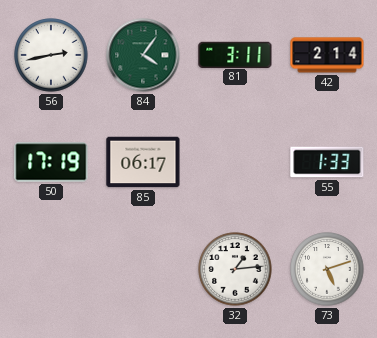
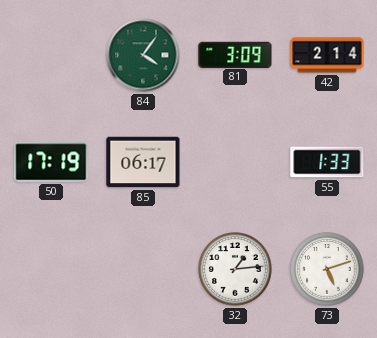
56: 2:43 -> none (51, 55)
81: 3:11 -> 3:09 (235, 54)
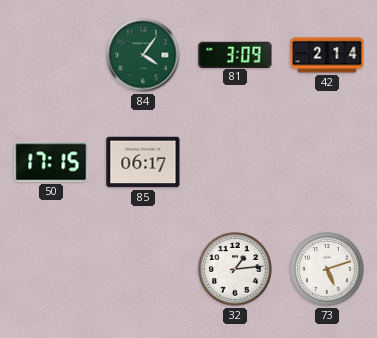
50: 17:19 -> 17:15 (51, 162)
55: 1:33 -> none (327, 162)
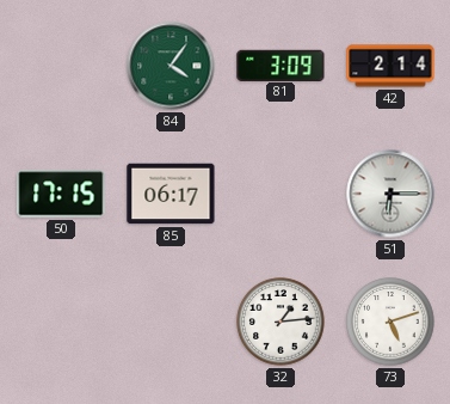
51: none -> 6:15 (390, 194)
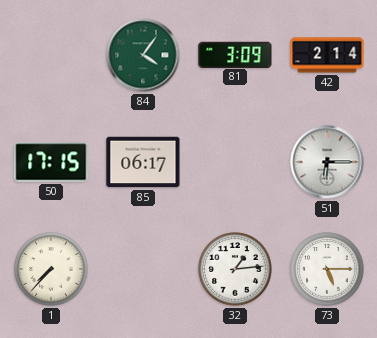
1: none -> 7:37 (51, 269)
73: 5:12 -> 5:15 (327, 269)
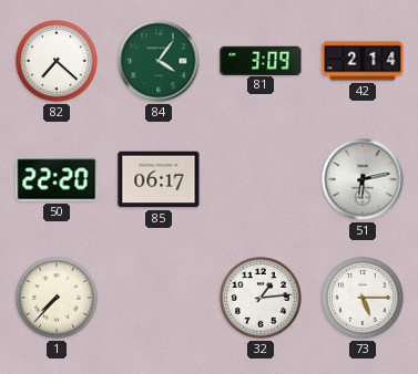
82: none -> 7:22 (57, 61)
50: 17:15 -> 22:20 (57, 179)
51: 6:15 -> 6:13 (363, 179)
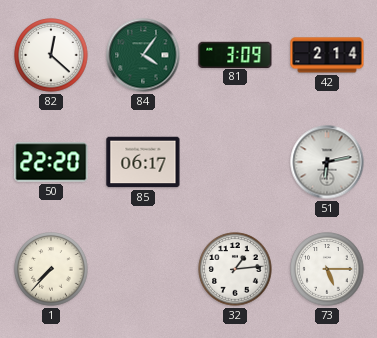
82: 7:22 -> 12:22 (51, 55)
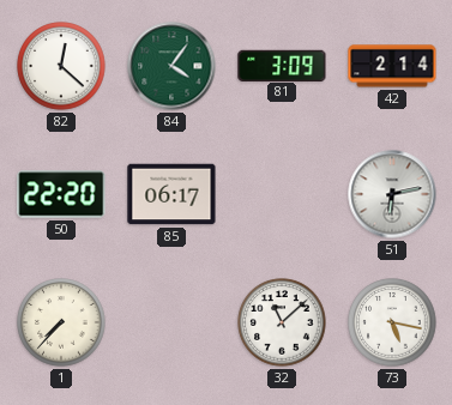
32: 1:14 -> 11:08 (282, 322)
73: 5:15 -> 5:17 (392, 322)
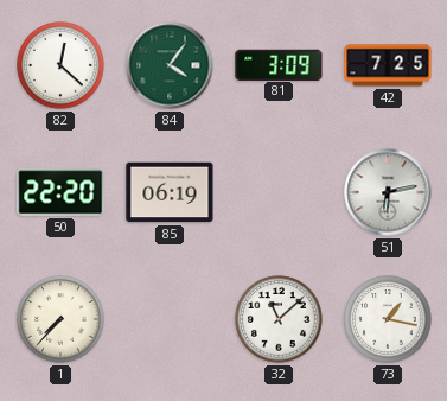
42: 2:14 -> 7:25 (388, 65)
85: 06:17 -> 06:19 (170, 192)
73: 5:17 -> 1:17 (388, 319)
